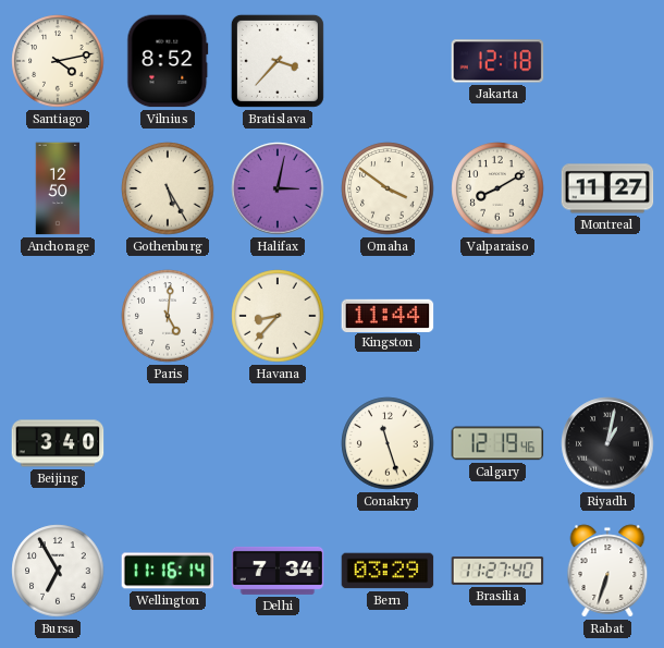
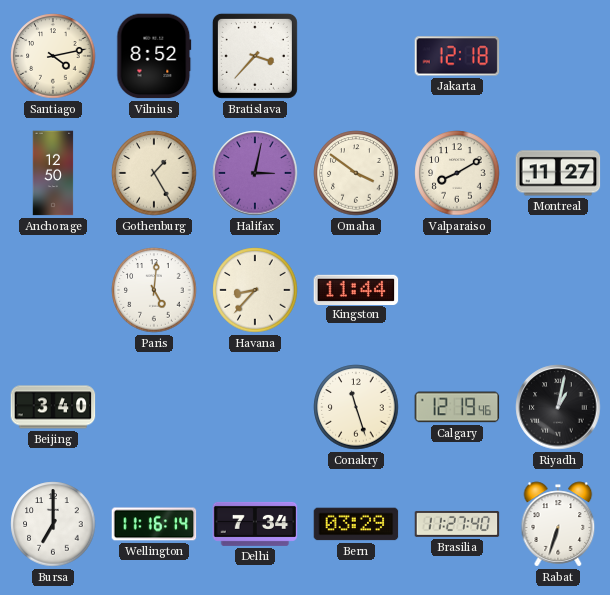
Gothenburg: 5:25 -> 1:25 (154, 173)
Bursa: 6:55 -> 7:00 (53, 524)
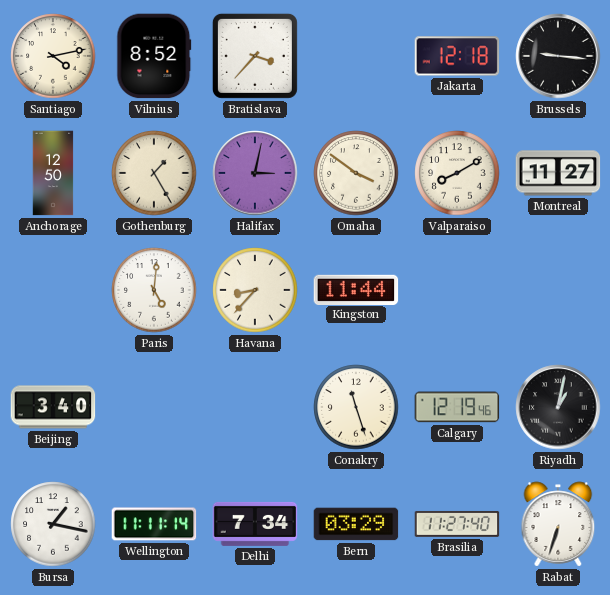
Brussels: none -> 9:16 (558, 56)
Bursa: 7:00 -> 1:17 (53, 524)
Wellington: 11:16 -> 11:11 (154, 524)
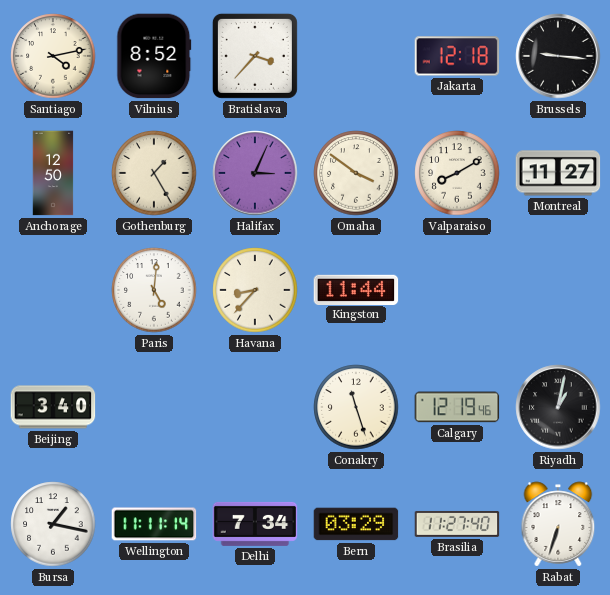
Halifax: 3:02 -> 3:04 (255, 173)
